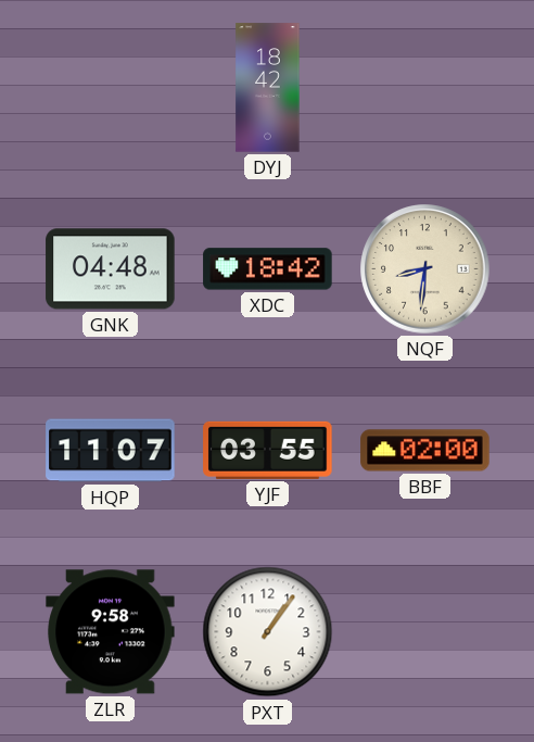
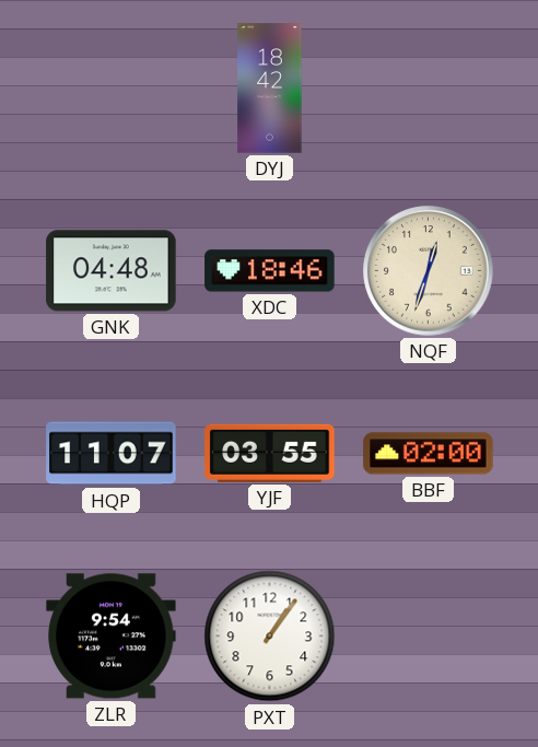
XDC: 18:42 -> 18:46 (270, 271)
NQF: 8:31 -> 12:33 (429, 271)
ZLR: 9:58 -> 9:54 (112, 637)
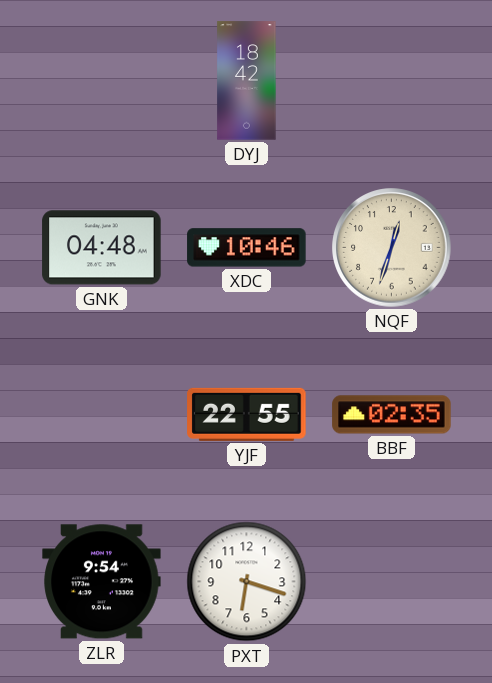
XDC: 18:46 -> 10:46 (247, 248)
HQP: 11:07 -> none (112, 454)
YJF: 03:55 -> 22:55 (247, 414)
BBF: 02:00 -> 02:35 (392, 415)
PXT: 1:06 -> 6:18 (247, 582)
